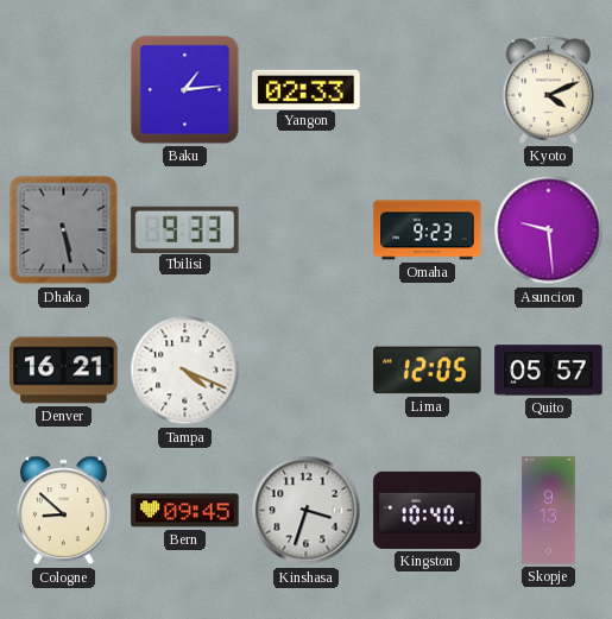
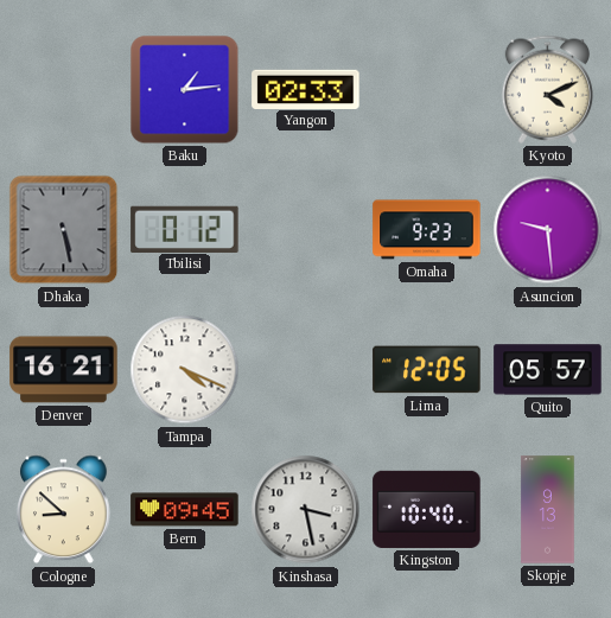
Tbilisi: 9:33 -> 0:12 (185, 229)
Kinshasa: 3:33 -> 3:28 (306, 510)
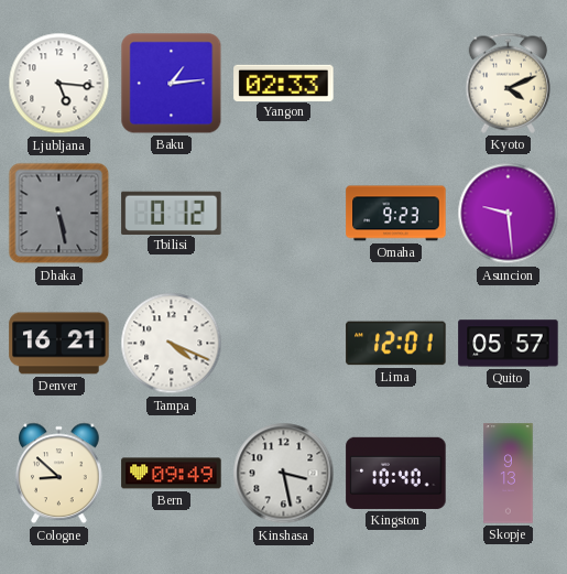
Ljubljana: none -> 5:16 (59, 84)
Lima: 12:05 -> 12:01 (396, 344)
Bern: 09:45 -> 09:49 (172, 474)
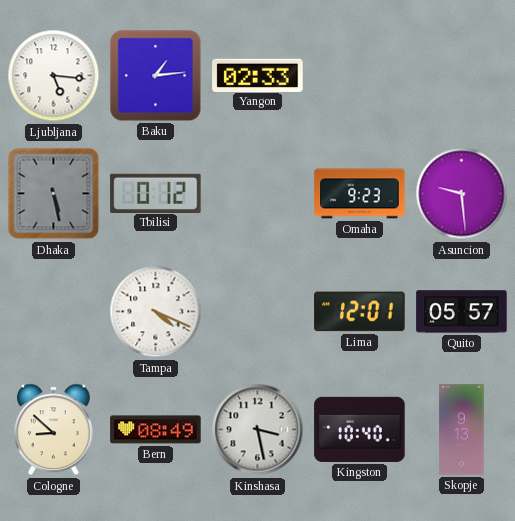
Kyoto: 4:11 -> none (508, 83)
Denver: 16:21 -> none (59, 344)
Bern: 09:49 -> 08:49 (156, 430)
